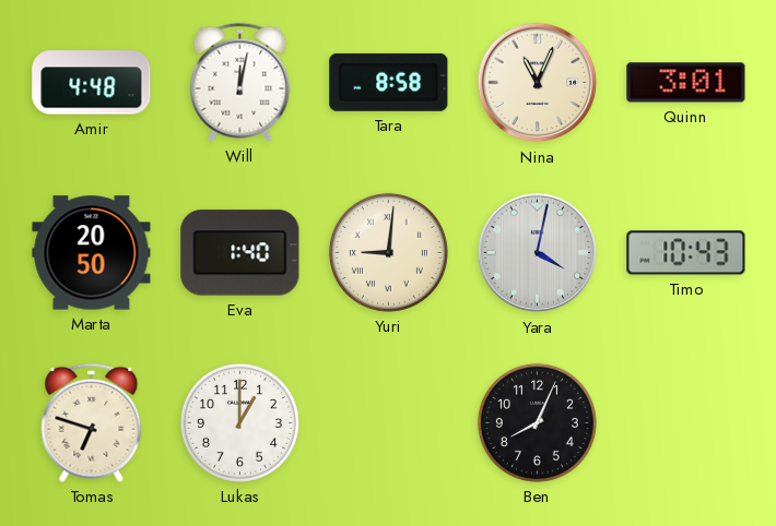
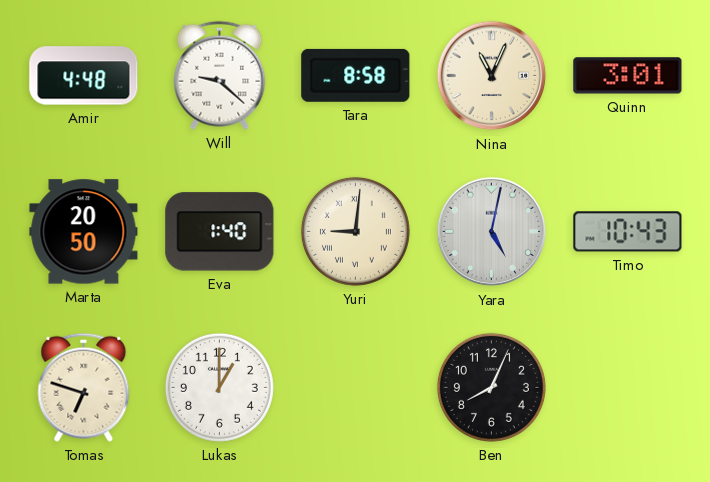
Will: 12:02 -> 9:22 (220, 75)
Yara: 4:02 -> 5:02 (492, 232)
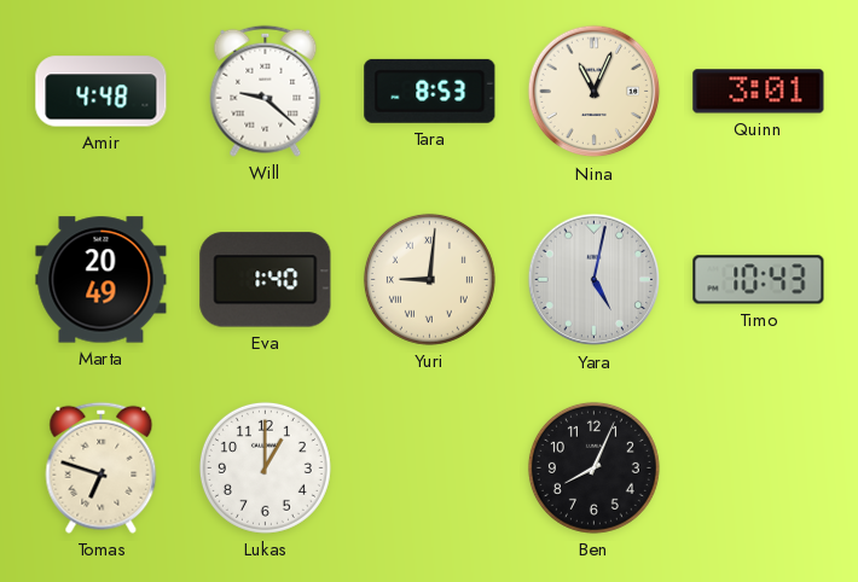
Tara: 8:58 -> 8:53 (430, 91)
Marta: 20:50 -> 20:49 (102, 280)
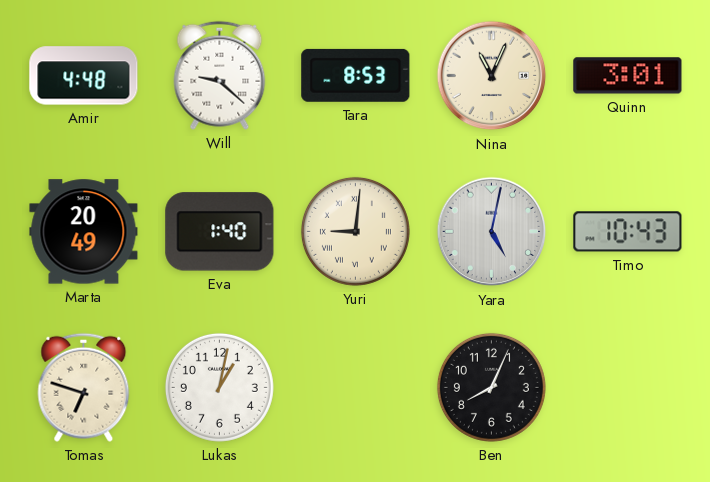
Lukas: 1:00 -> 1:02 (219, 387)
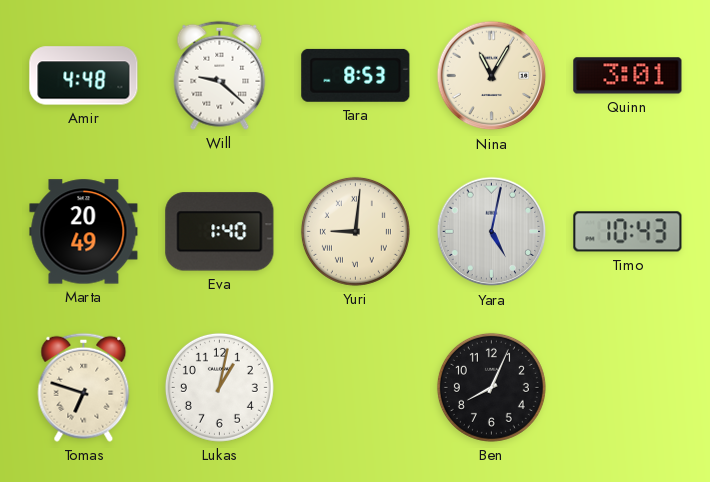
Nina: 11:04 -> 11:05 (492, 76)
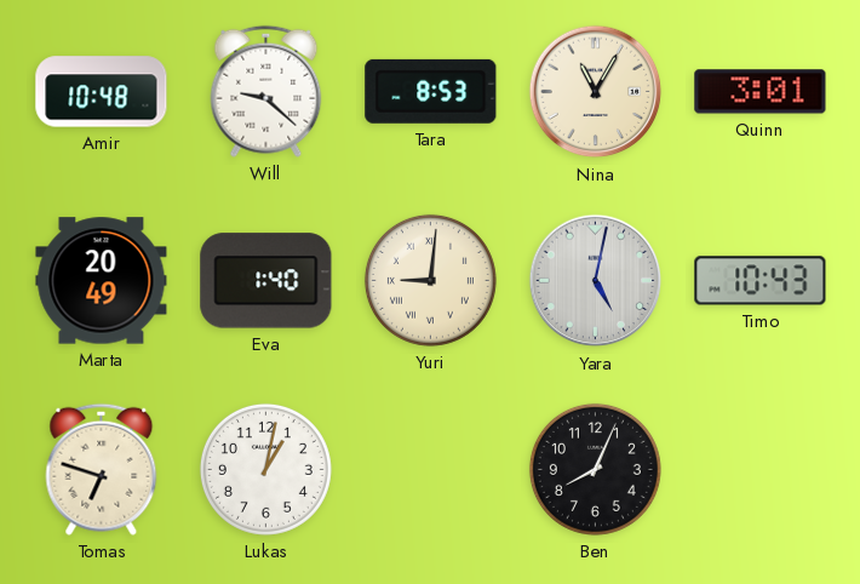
Amir: 4:48 -> 10:48 (102, 92)
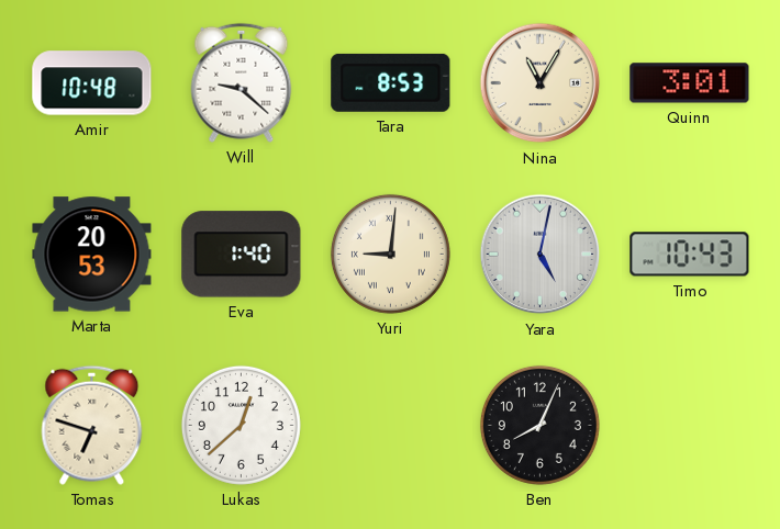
Marta: 20:49 -> 20:53 (92, 255)
Lukas: 1:02 -> 12:38 (241, 425)
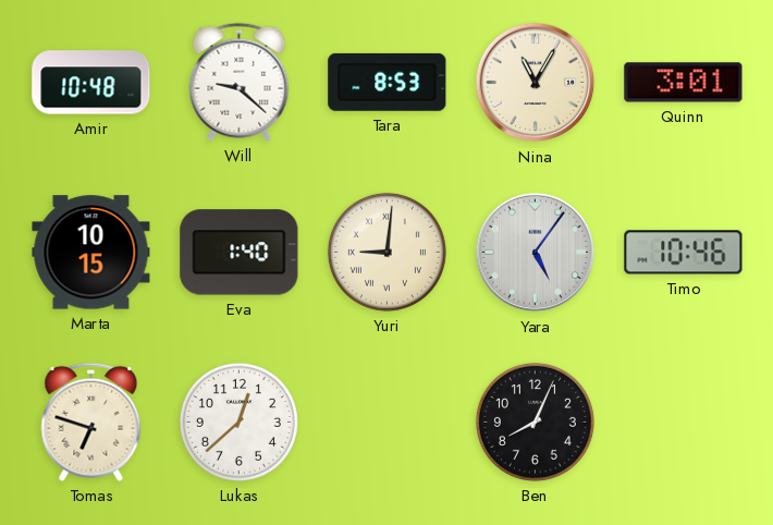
Marta: 20:53 -> 10:15 (91, 253)
Yara: 5:02 -> 5:06 (536, 253)
Timo: 10:43 -> 10:46 (684, 253)
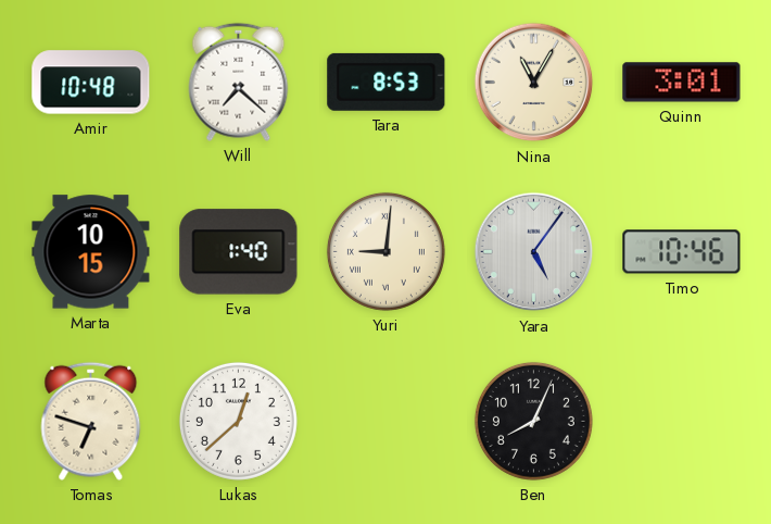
Will: 9:22 -> 7:22 (239, 82)
